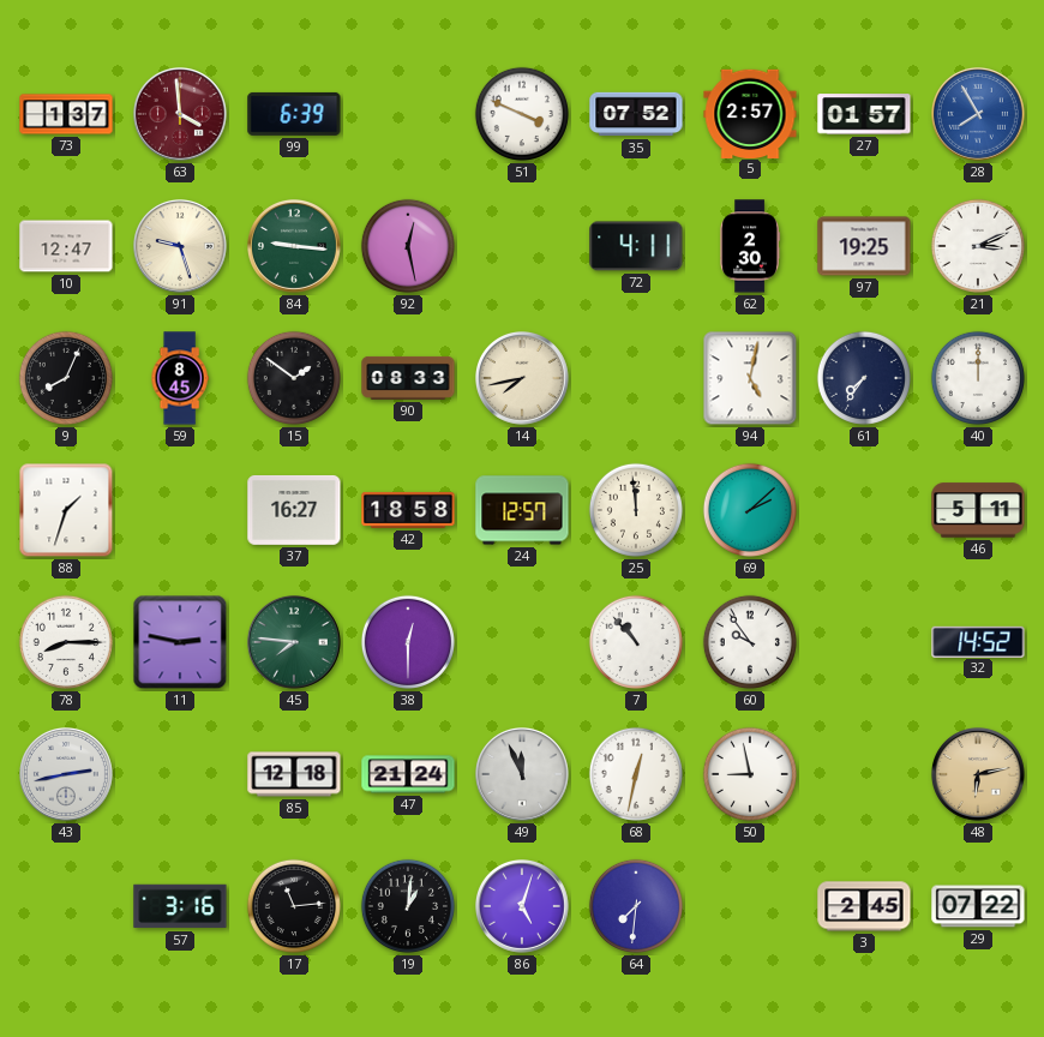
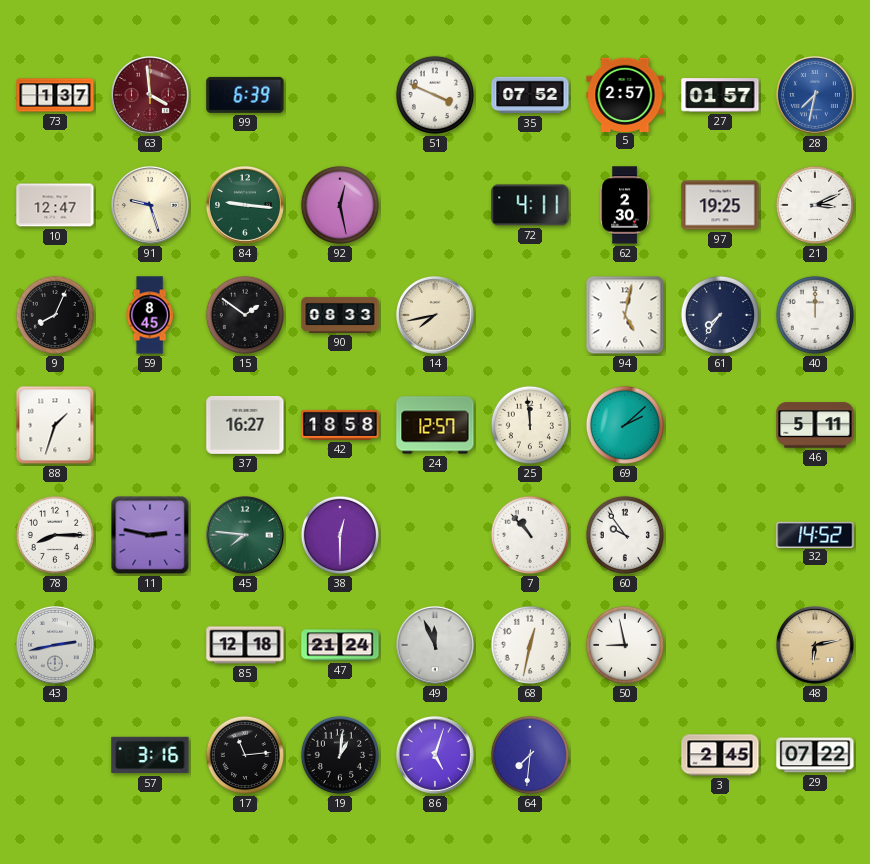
28: 7:55 -> 7:32 (816, 96)
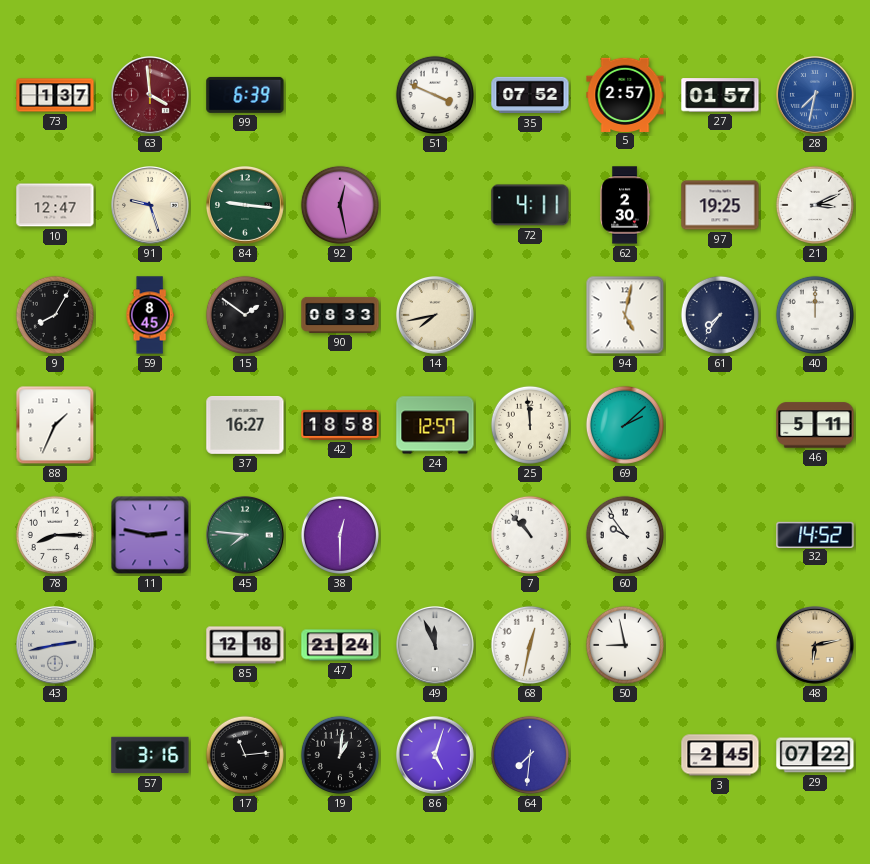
9: 8:04 -> 8:05 (55, 315)
88: 1:33 -> 1:34 (55, 425)
